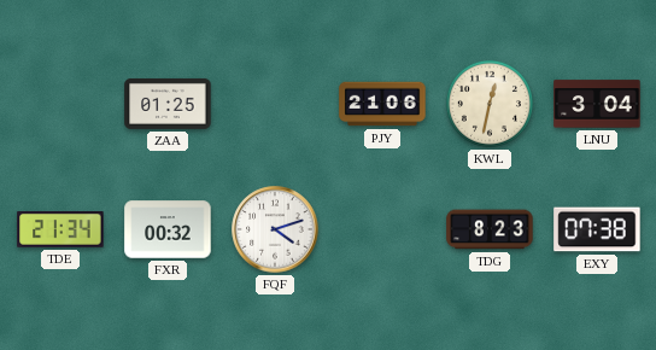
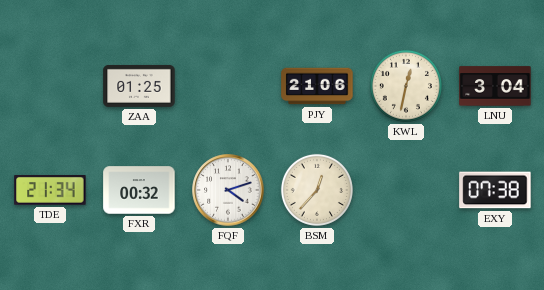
BSM: none -> 12:37 (317, 190)
TDG: 8:23 -> none (490, 229)
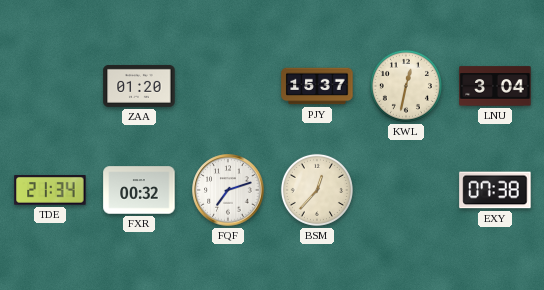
ZAA: 01:25 -> 01:20 (139, 86)
PJY: 21:06 -> 15:37 (317, 86)
FQF: 4:12 -> 7:12 (228, 190)
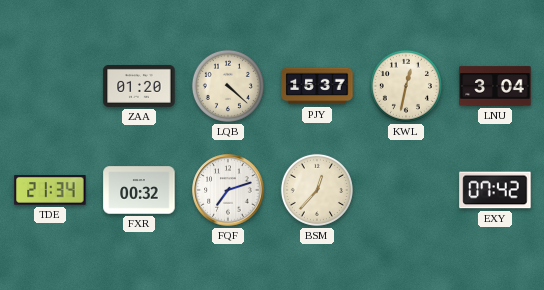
LQB: none -> 4:22 (228, 86)
EXY: 07:38 -> 07:42 (495, 190)
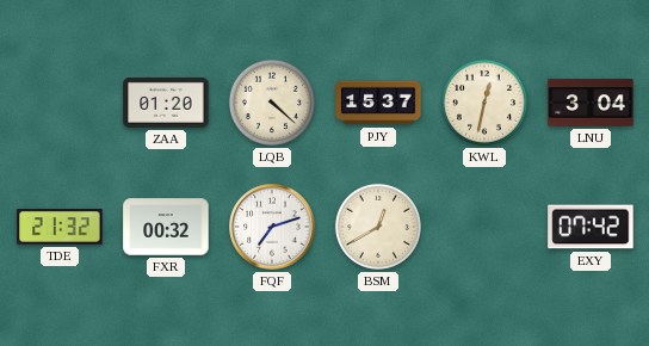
TDE: 21:34 -> 21:32 (60, 228)
BSM: 12:37 -> 12:40 (378, 227)
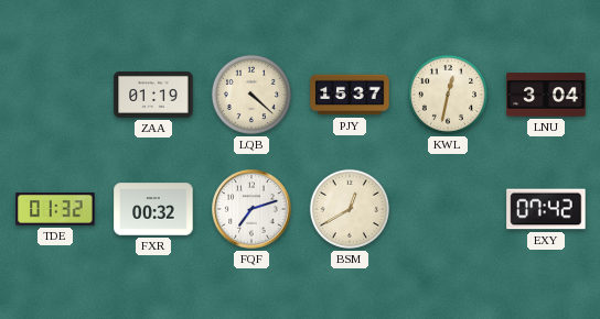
ZAA: 01:20 -> 01:19 (153, 95)
TDE: 21:32 -> 01:32 (55, 210)
